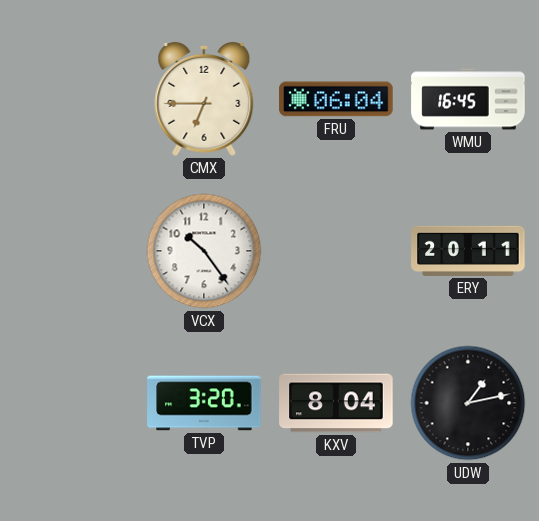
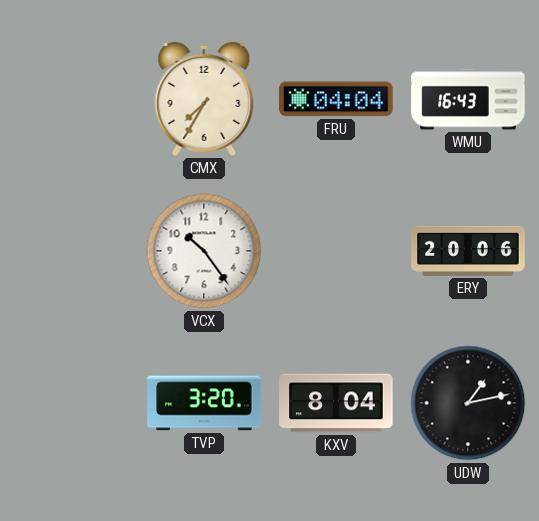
CMX: 6:45 -> 7:35 (204, 99)
FRU: 06:04 -> 04:04 (336, 99)
WMU: 16:45 -> 16:43 (468, 99)
ERY: 20:11 -> 20:06 (468, 251)
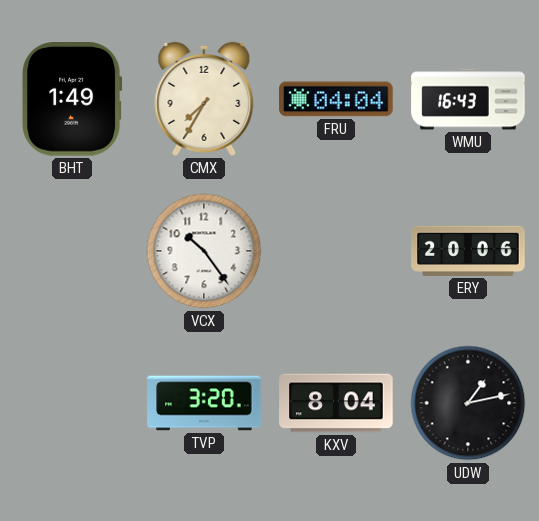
BHT: none -> 1:49 (73, 99)
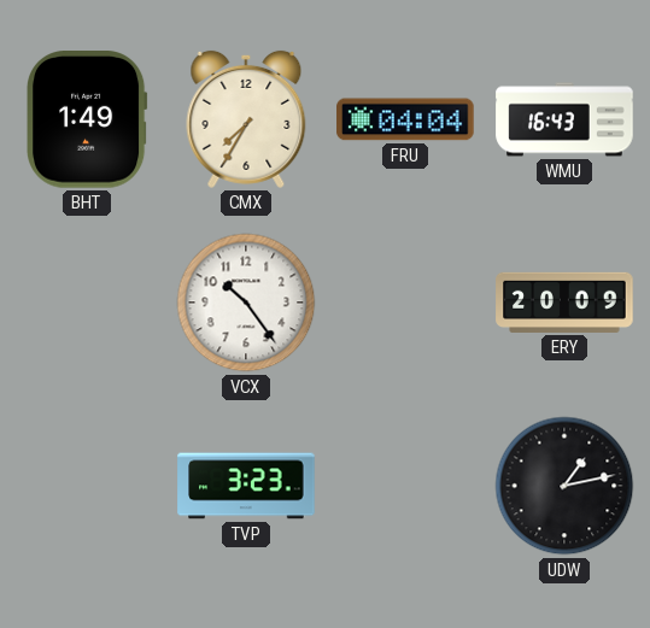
ERY: 20:06 -> 20:09 (564, 303)
TVP: 3:20 -> 3:23 (246, 486)
KXV: 8:04 -> none (336, 403)
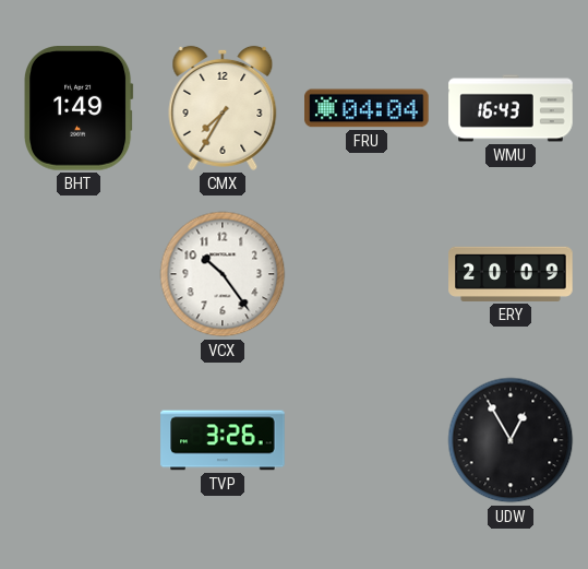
TVP: 3:23 -> 3:26 (223, 440)
UDW: 1:13 -> 12:55 (511, 440)
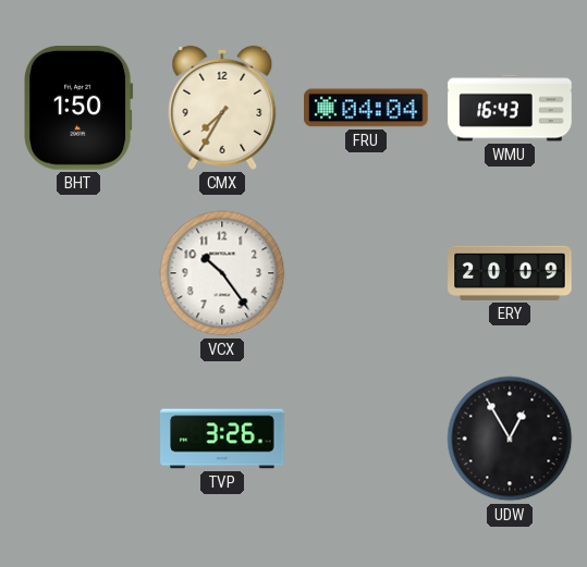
BHT: 1:49 -> 1:50 (80, 108)
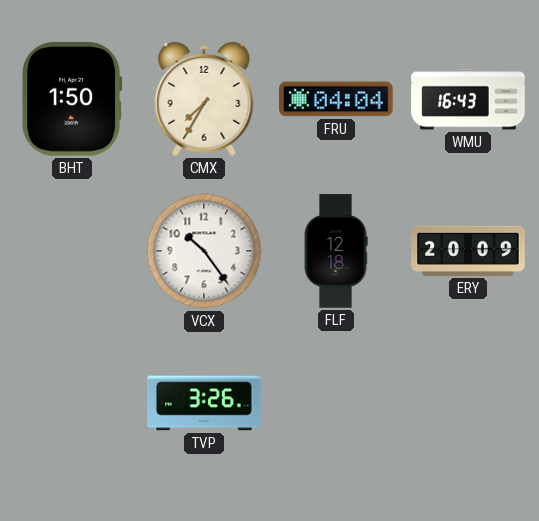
FLF: none -> 12:18 (336, 251)
UDW: 12:55 -> none (510, 439)
